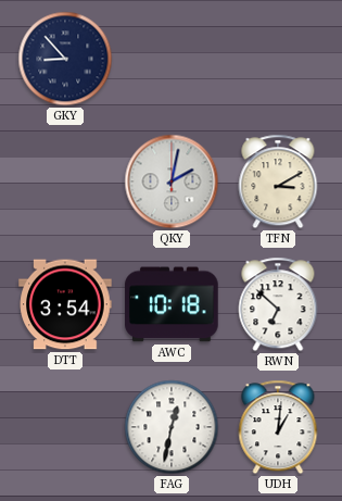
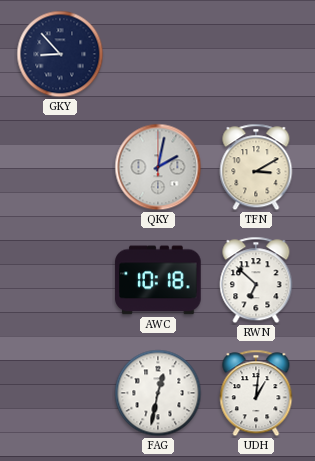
DTT: 3:54 -> none (65, 304)
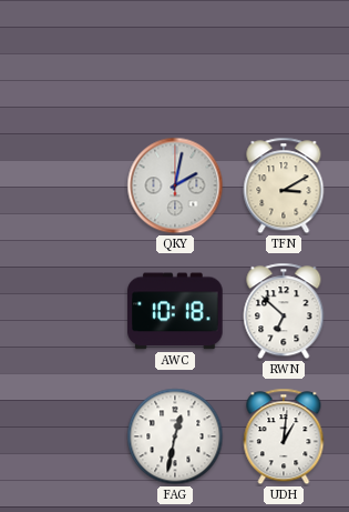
GKY: 8:53 -> none (60, 54)
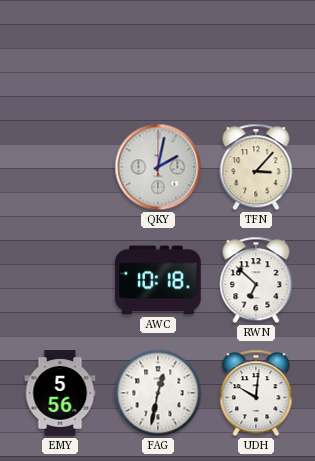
TFN: 3:10 -> 3:07 (256, 167)
EMY: none -> 5:56 (60, 393)
UDH: 1:01 -> 10:01 (256, 393)
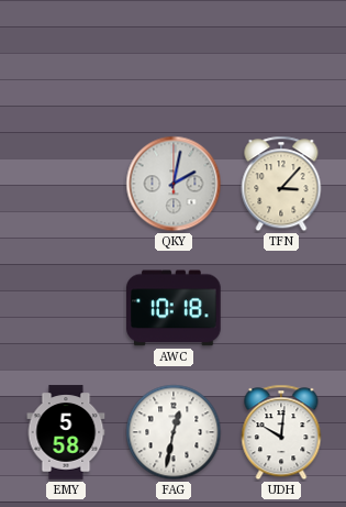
RWN: 6:52 -> none (256, 280)
EMY: 5:56 -> 5:58 (66, 432)
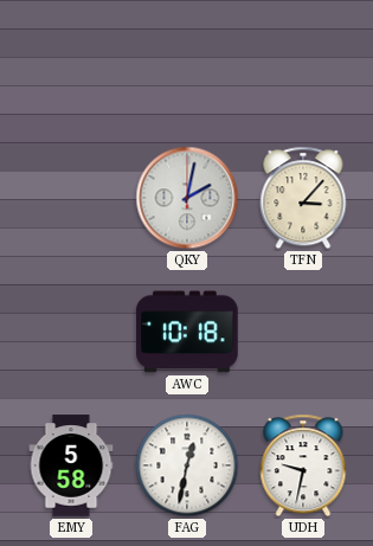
UDH: 10:01 -> 9:32 (303, 465)
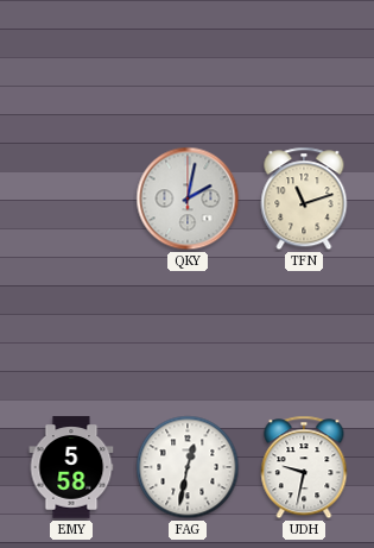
TFN: 3:07 -> 11:12 (304, 199)
AWC: 10:18 -> none (187, 332)
